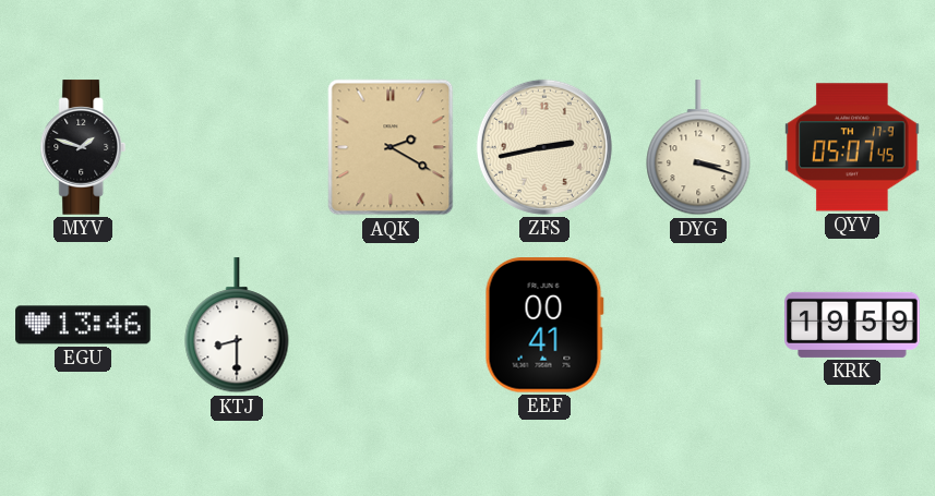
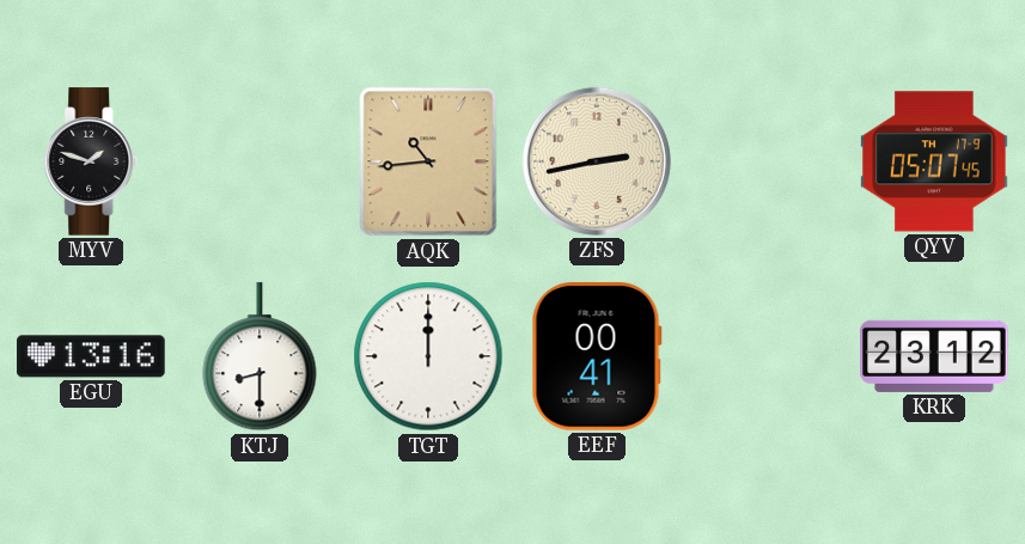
AQK: 2:20 -> 10:44 (428, 161)
DYG: 3:18 -> none (698, 148)
EGU: 13:46 -> 13:16 (91, 356)
TGT: none -> 12:00 (428, 356)
KRK: 19:59 -> 23:12 (934, 356)
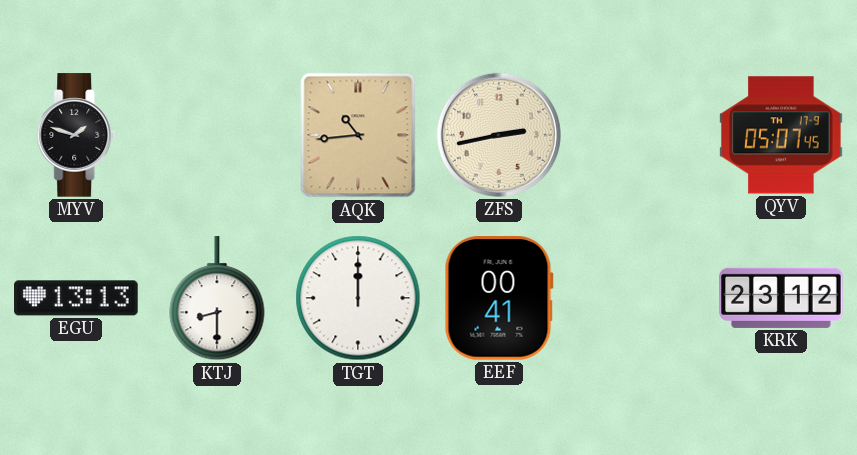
EGU: 13:16 -> 13:13 (76, 298)
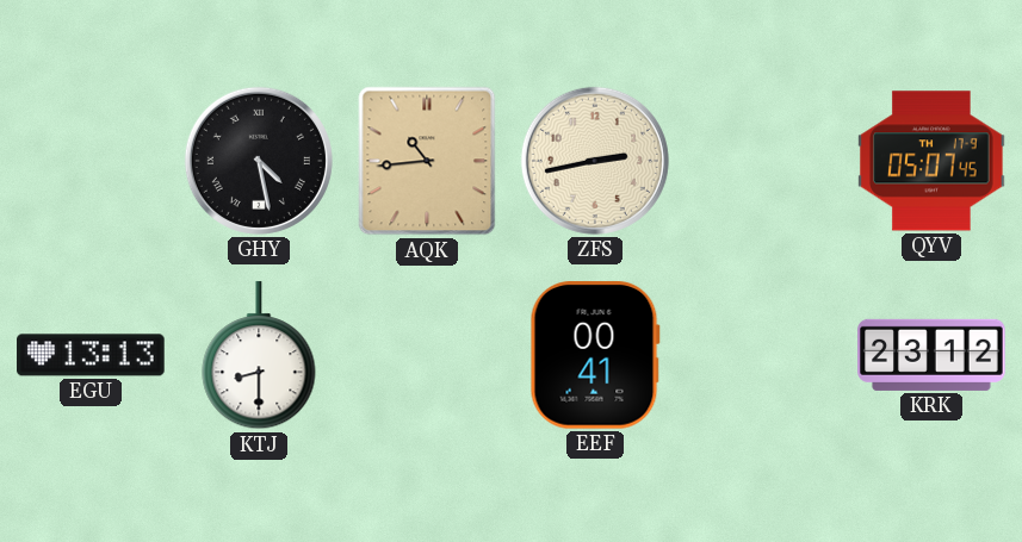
MYV: 1:48 -> none (76, 135)
GHY: none -> 4:28 (259, 161)
TGT: 12:00 -> none (358, 298)
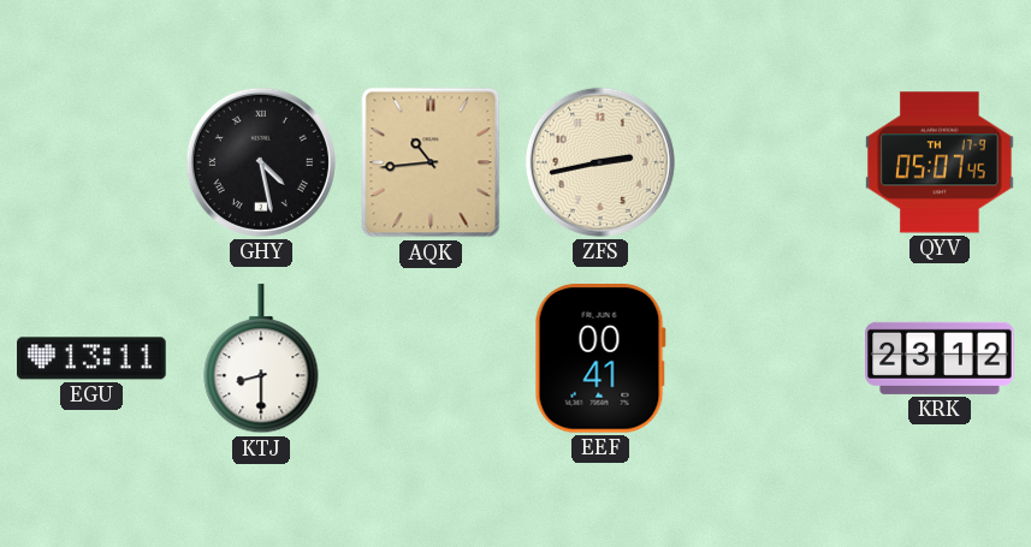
EGU: 13:13 -> 13:11 (91, 358)
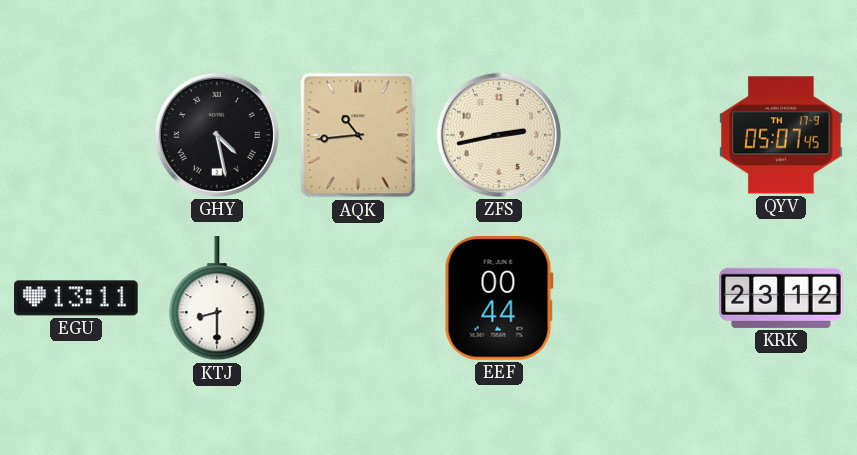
EEF: 00:41 -> 00:44 (499, 299)
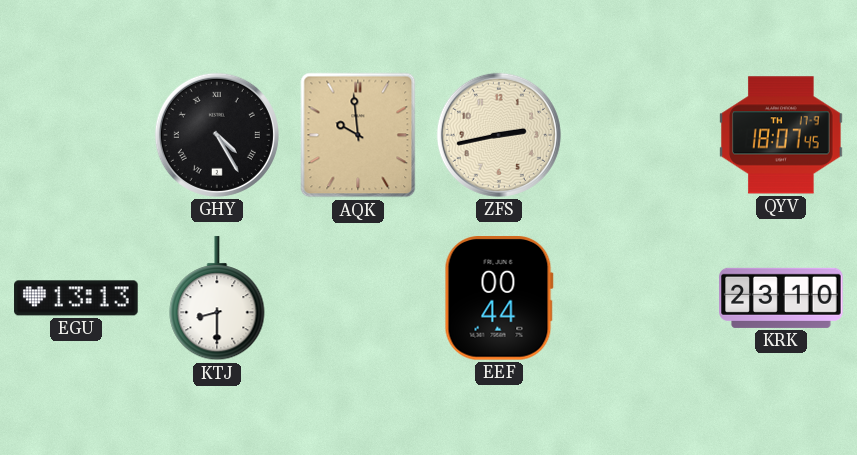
GHY: 4:28 -> 4:25 (217, 135)
AQK: 10:44 -> 9:59 (358, 135)
QYV: 05:07 -> 18:07 (781, 135)
EGU: 13:11 -> 13:13 (76, 298)
KRK: 23:12 -> 23:10 (781, 298)
